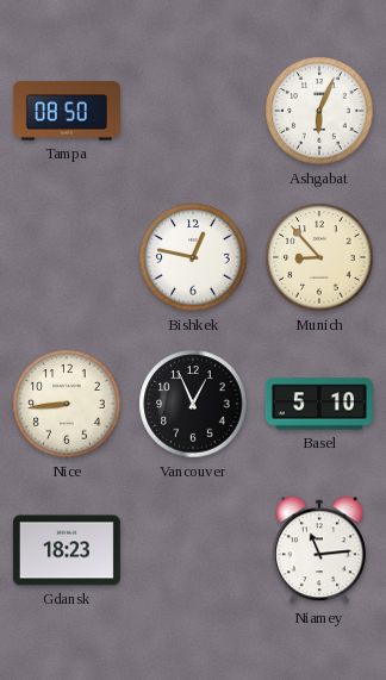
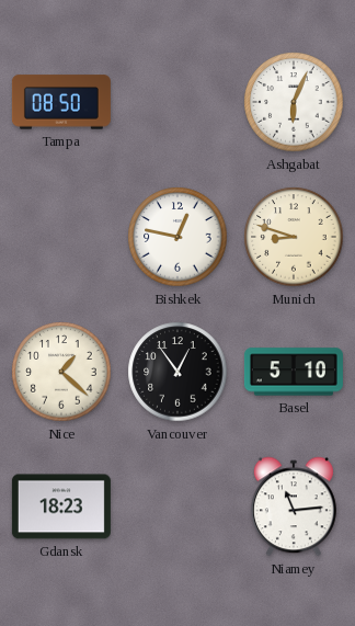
Munich: 8:53 -> 8:48 (294, 237)
Nice: 8:44 -> 1:22 (61, 372)
Vancouver: 12:56 -> 12:54 (177, 372)
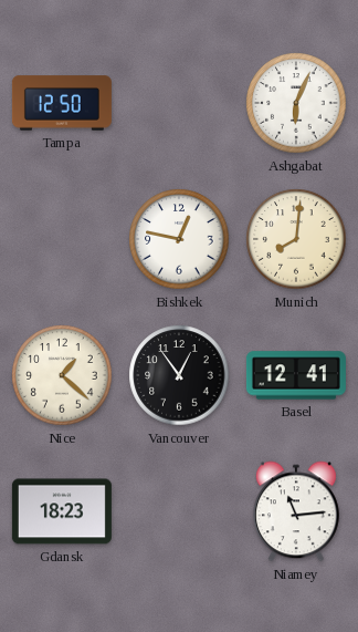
Tampa: 08:50 -> 12:50 (62, 103)
Munich: 8:48 -> 8:01 (296, 239)
Basel: 5:10 -> 12:41 (296, 375)
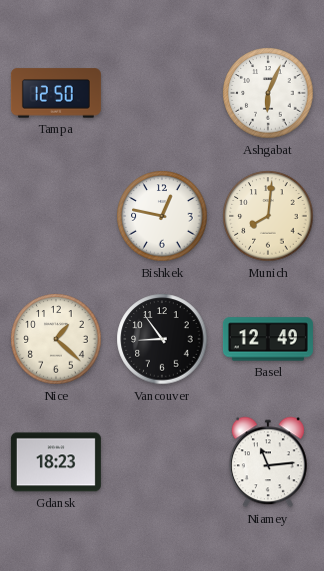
Vancouver: 12:54 -> 8:54 (162, 339)
Basel: 12:41 -> 12:49 (268, 339)
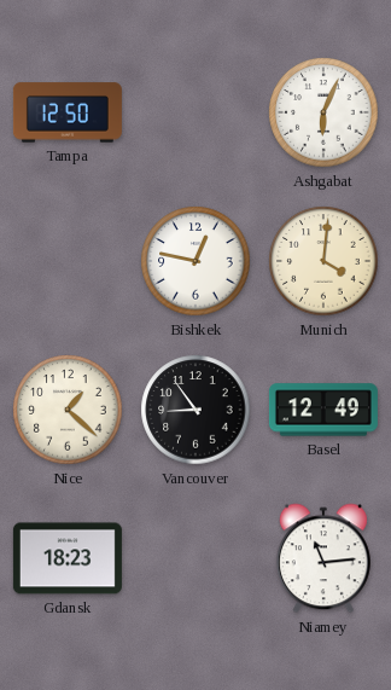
Munich: 8:01 -> 4:01 (323, 261)
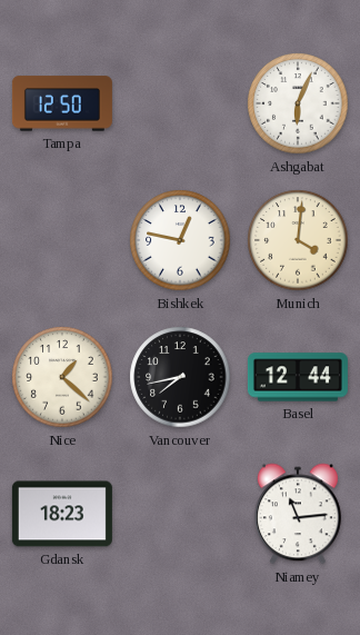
Vancouver: 8:54 -> 7:43 (180, 377)
Basel: 12:49 -> 12:44 (298, 377)
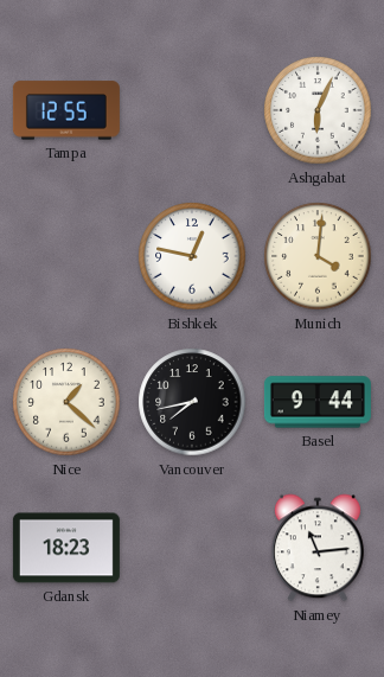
Tampa: 12:50 -> 12:55 (66, 110)
Basel: 12:44 -> 9:44 (318, 402)
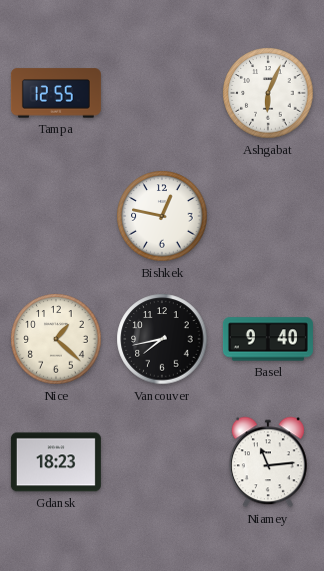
Munich: 4:01 -> none (318, 256)
Basel: 9:44 -> 9:40 (268, 339)
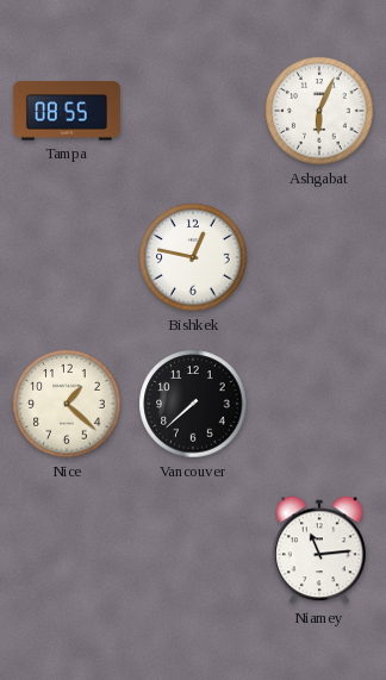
Tampa: 12:55 -> 08:55 (67, 111)
Vancouver: 7:43 -> 7:38 (193, 404)
Basel: 9:40 -> none (268, 339)
Gdansk: 18:23 -> none (56, 462)
